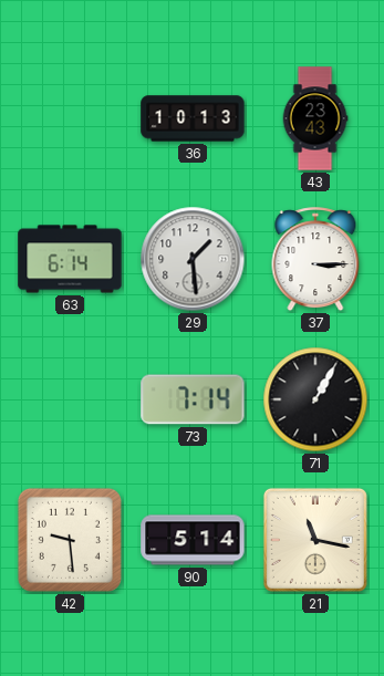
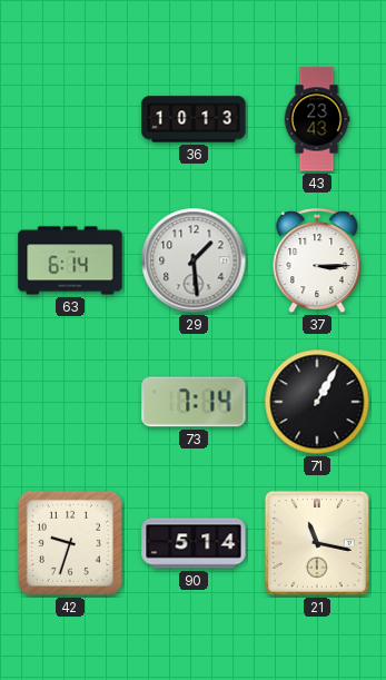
42: 9:29 -> 9:33 (70, 543)
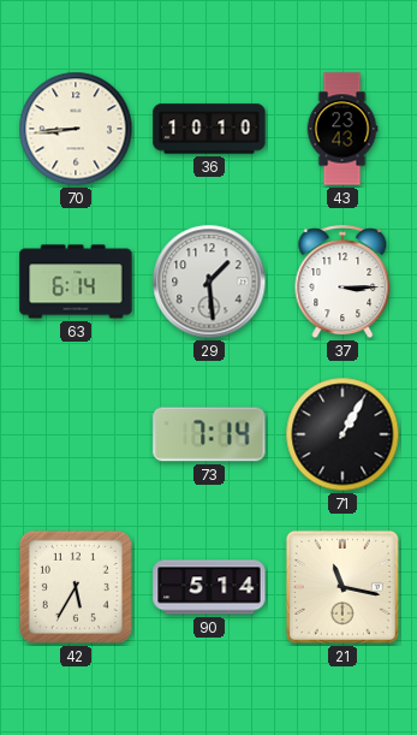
70: none -> 8:44 (76, 129)
36: 10:13 -> 10:10 (209, 129)
42: 9:33 -> 5:35 (76, 587)
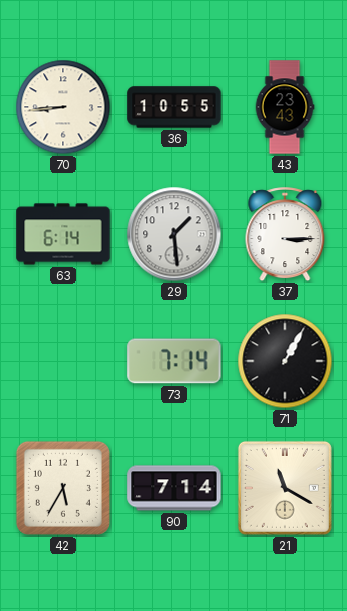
36: 10:10 -> 10:55 (174, 107)
90: 5:14 -> 7:14 (174, 488)
21: 11:17 -> 11:20 (285, 488)
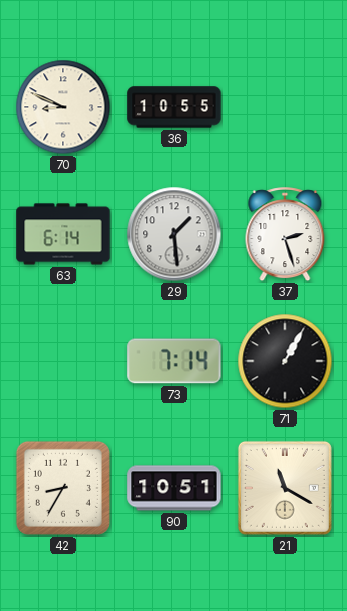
70: 8:44 -> 8:49 (63, 107)
43: 23:43 -> none (285, 107)
37: 3:15 -> 2:27 (285, 235)
42: 5:35 -> 8:35 (63, 488)
90: 7:14 -> 10:51 (174, 488)
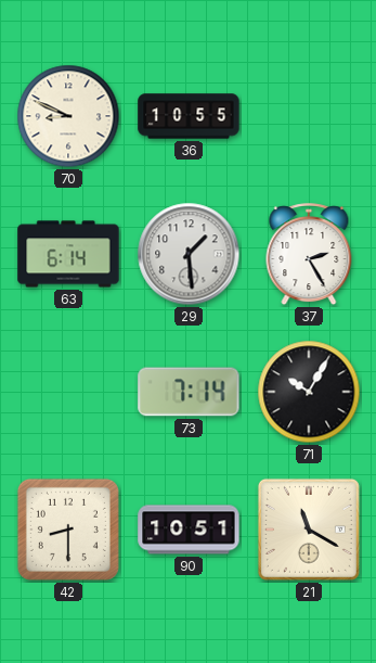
37: 2:27 -> 2:25 (309, 255)
71: 1:05 -> 10:05 (309, 392)
42: 8:35 -> 8:30 (68, 530)
